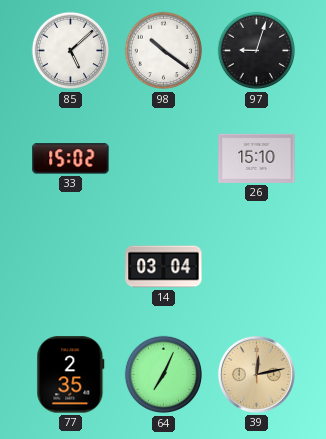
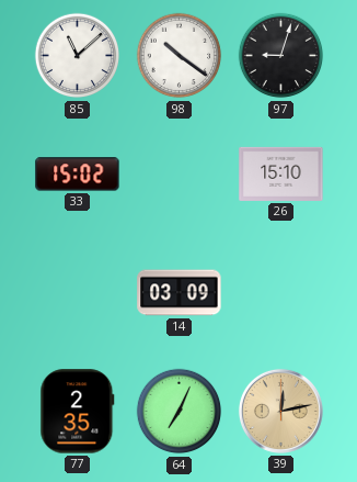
85: 5:08 -> 11:08 (78, 56)
14: 03:04 -> 03:09 (180, 293)
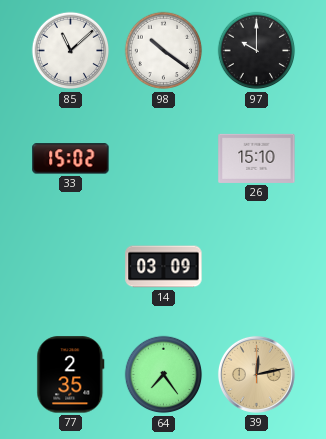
97: 9:03 -> 10:00 (257, 51)
64: 7:04 -> 7:24 (164, 375)
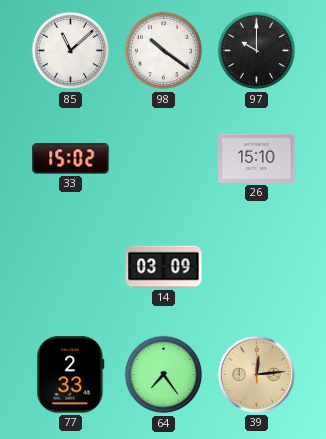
77: 2:35 -> 2:33 (71, 375)
39: 12:13 -> 12:14 (256, 374)
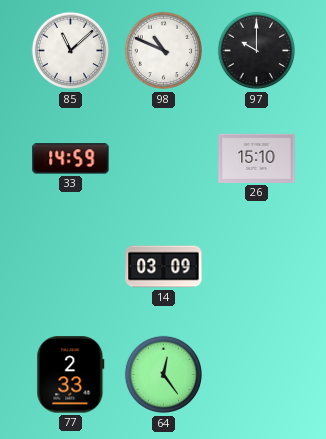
98: 10:21 -> 10:49 (164, 51)
33: 15:02 -> 14:59 (71, 159)
64: 7:24 -> 12:24 (164, 375)
39: 12:14 -> none (256, 374)
